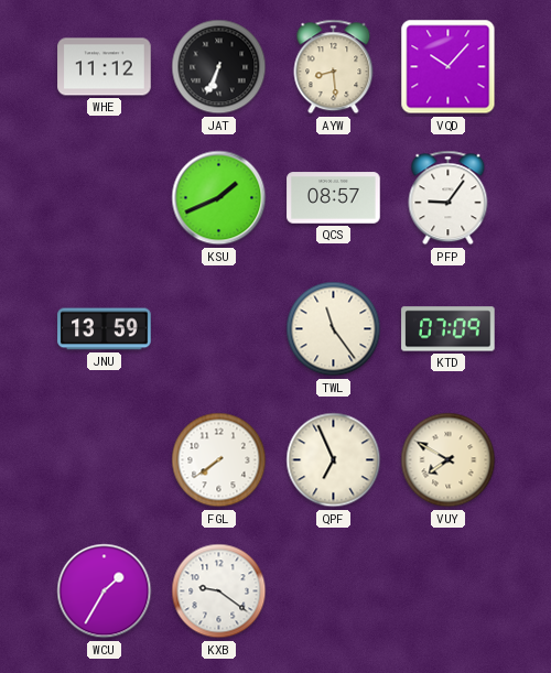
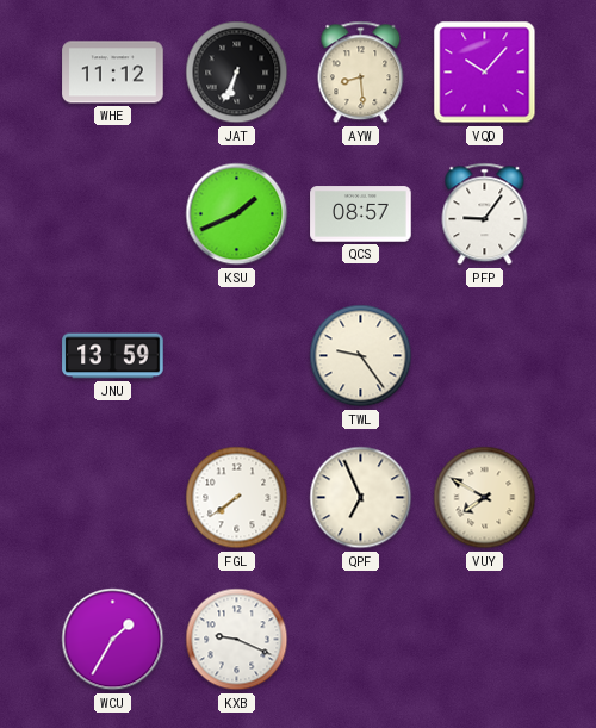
TWL: 11:24 -> 9:24 (361, 356)
KTD: 07:09 -> none (449, 329)
KXB: 9:21 -> 9:19 (237, 640)
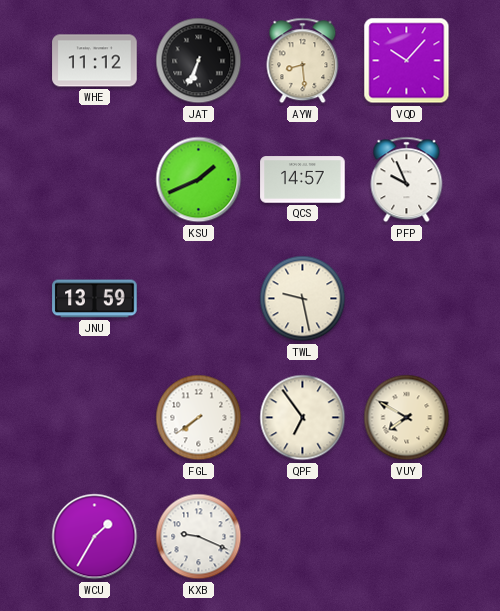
QCS: 08:57 -> 14:57 (303, 180)
PFP: 9:06 -> 9:56 (407, 180)
TWL: 9:24 -> 9:28 (303, 299)
QPF: 6:56 -> 6:54 (303, 418)
